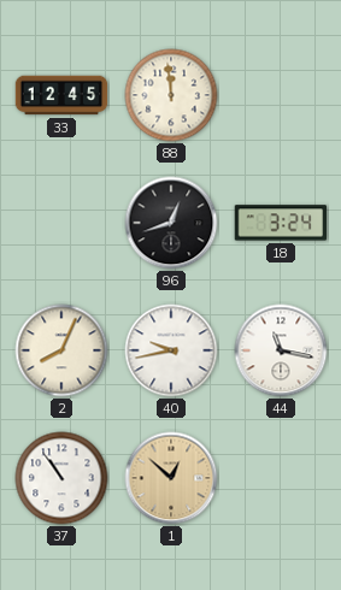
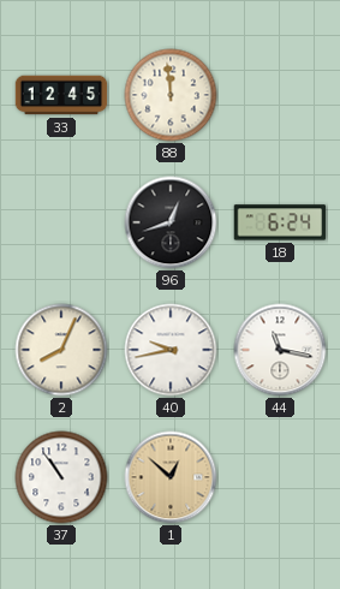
18: 3:24 -> 6:24 (280, 222)
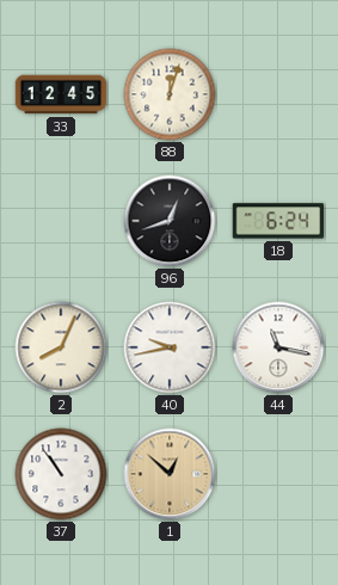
88: 11:59 -> 12:03 (170, 94)
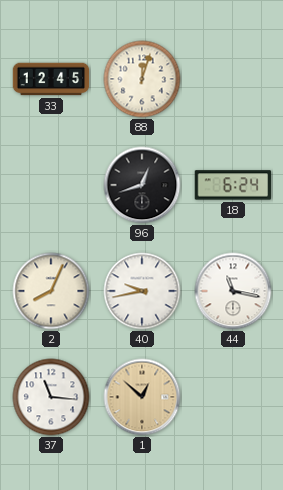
37: 10:54 -> 11:16 (51, 397)
